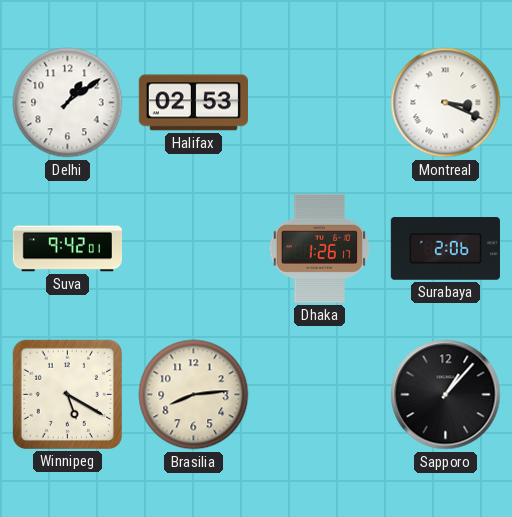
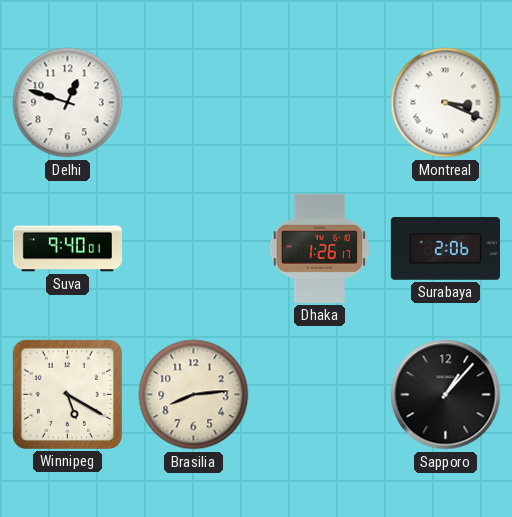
Delhi: 1:09 -> 12:48 (68, 103)
Halifax: 02:53 -> none (193, 103)
Suva: 9:42 -> 9:40 (67, 249)
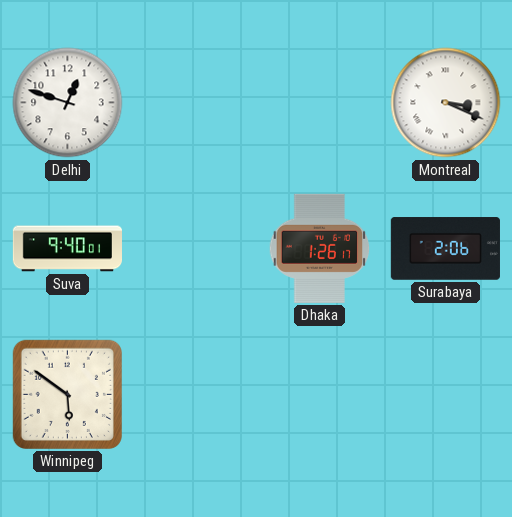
Winnipeg: 5:20 -> 5:51 (67, 394)
Brasilia: 8:14 -> none (194, 395)
Sapporo: 1:07 -> none (446, 395)
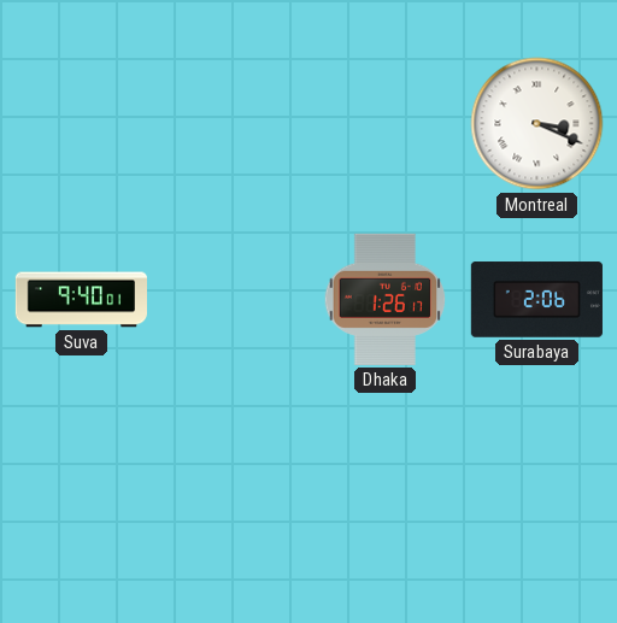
Delhi: 12:48 -> none (68, 103)
Winnipeg: 5:51 -> none (67, 394)
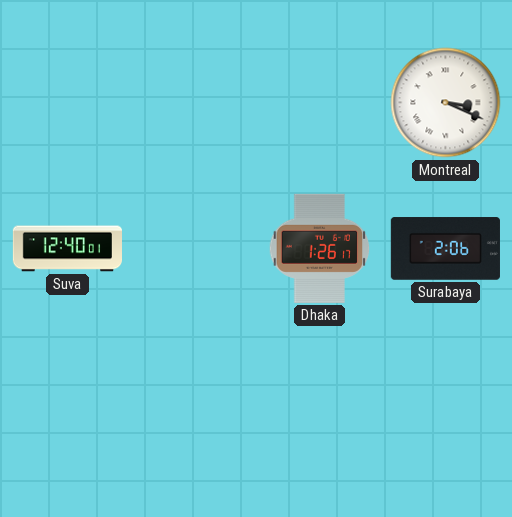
Suva: 9:40 -> 12:40 (67, 249)
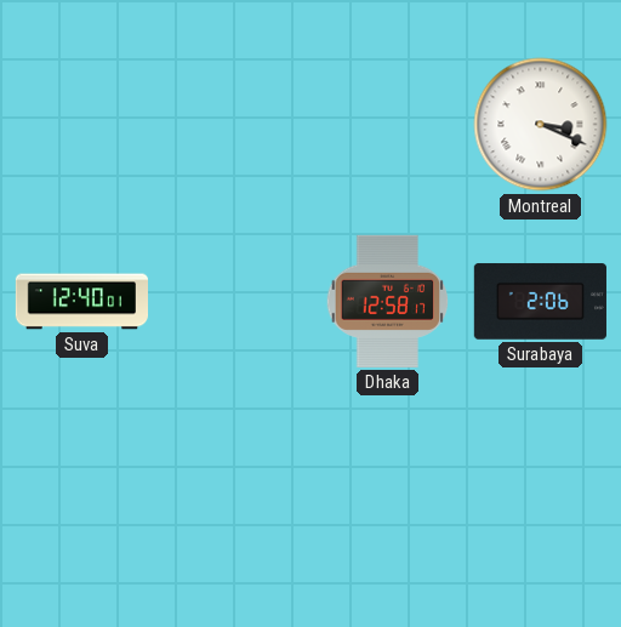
Dhaka: 1:26 -> 12:58 (388, 301)
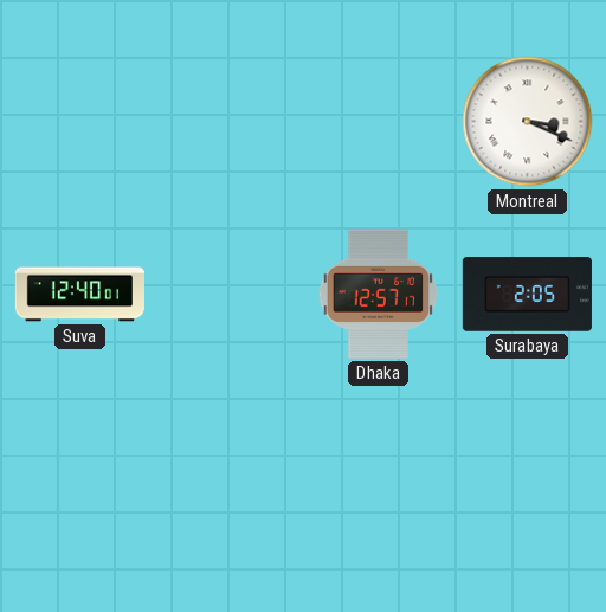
Dhaka: 12:58 -> 12:57 (379, 294)
Surabaya: 2:06 -> 2:05 (527, 295)
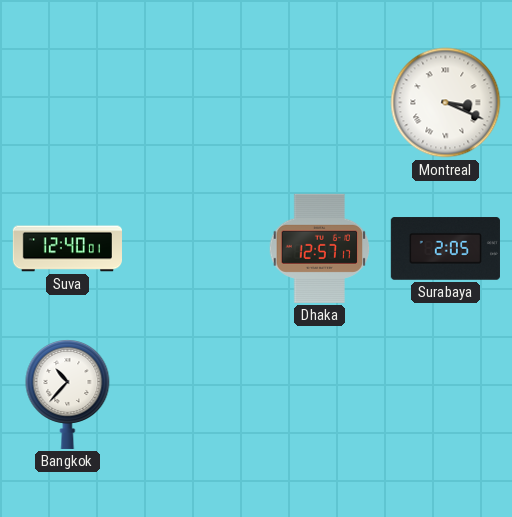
Bangkok: none -> 10:37 (68, 394)
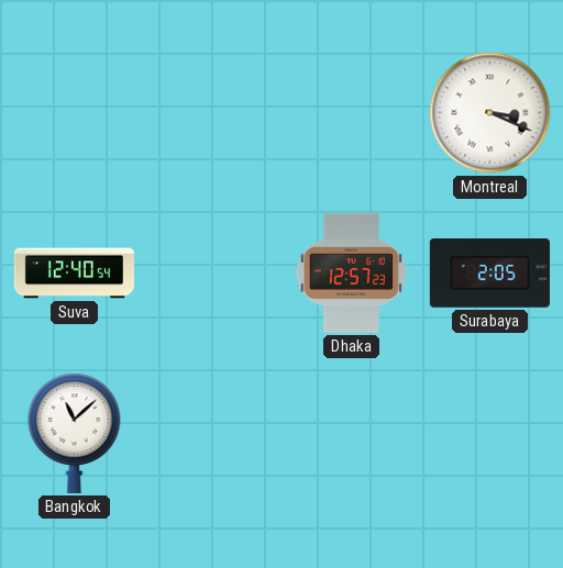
Suva: 12:40:01 -> 12:40:54 (74, 274)
Dhaka: 12:57:17 -> 12:57:23 (352, 272)
Bangkok: 10:37 -> 11:08 (75, 433)
